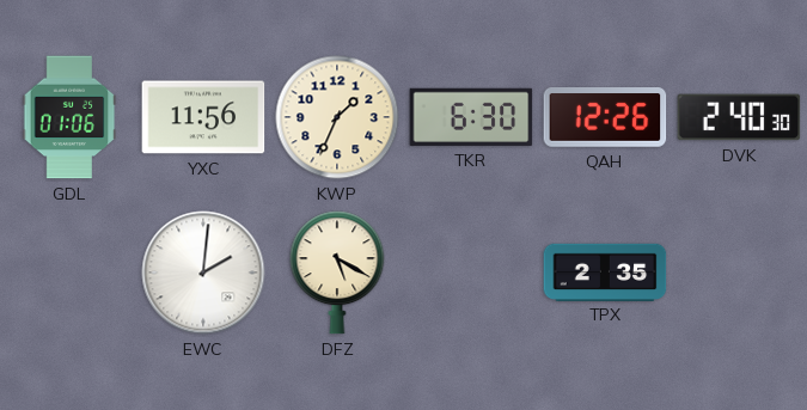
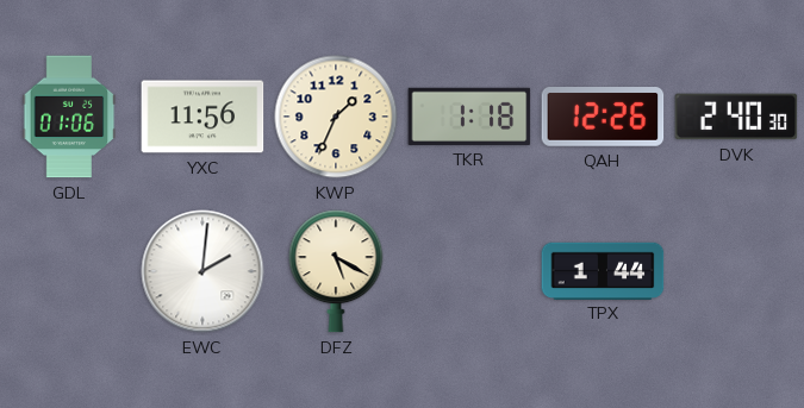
TKR: 6:30 -> 1:18 (469, 117)
TPX: 2:35 -> 1:44 (603, 270)
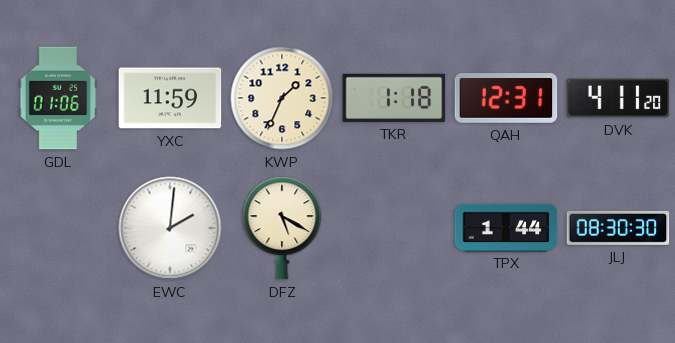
YXC: 11:56 -> 11:59 (170, 98)
QAH: 12:26 -> 12:31 (506, 99)
DVK: 2:40 -> 4:11 (618, 98)
JLJ: none -> 08:30 (618, 228)
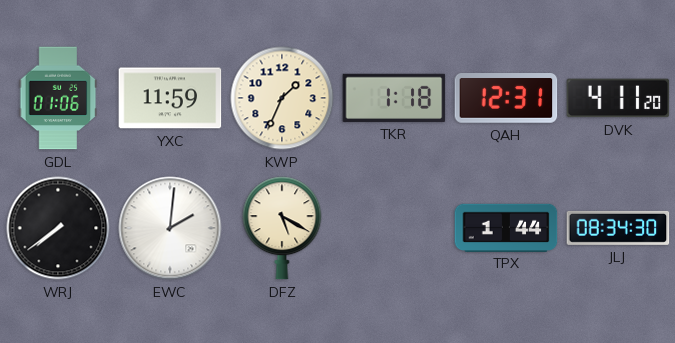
WRJ: none -> 7:39 (58, 228)
JLJ: 08:30 -> 08:34 (618, 228)
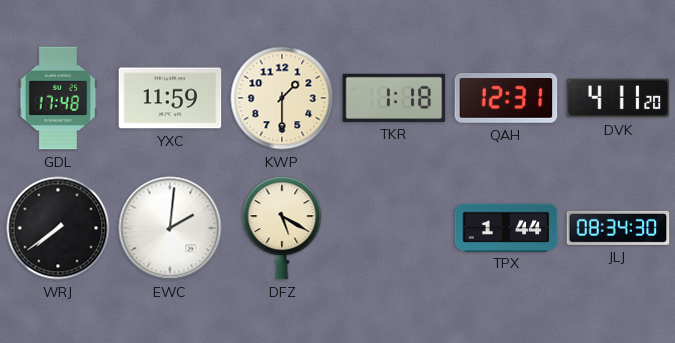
GDL: 01:06 -> 17:48 (58, 98)
KWP: 1:34 -> 1:30 (282, 98)
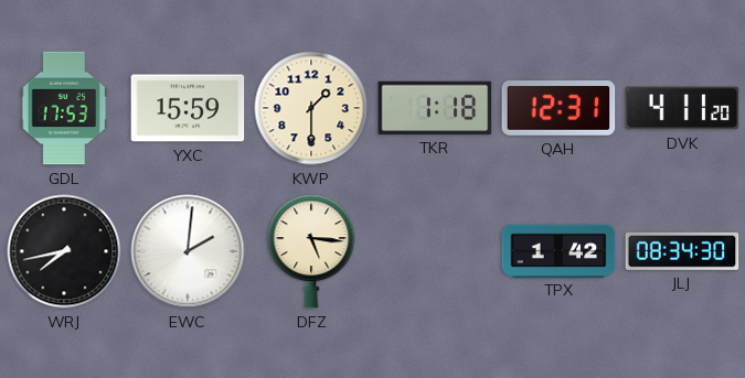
GDL: 17:48 -> 17:53 (64, 108)
YXC: 11:59 -> 15:59 (188, 108)
WRJ: 7:39 -> 7:43 (64, 251)
DFZ: 5:20 -> 5:16 (311, 251)
TPX: 1:44 -> 1:42 (558, 250)
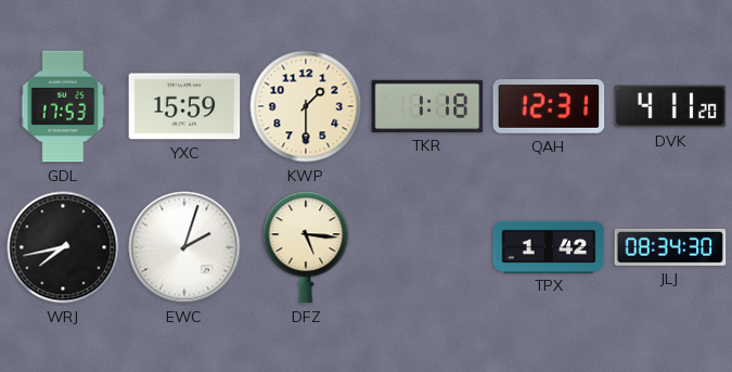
EWC: 2:01 -> 2:03 (184, 247)
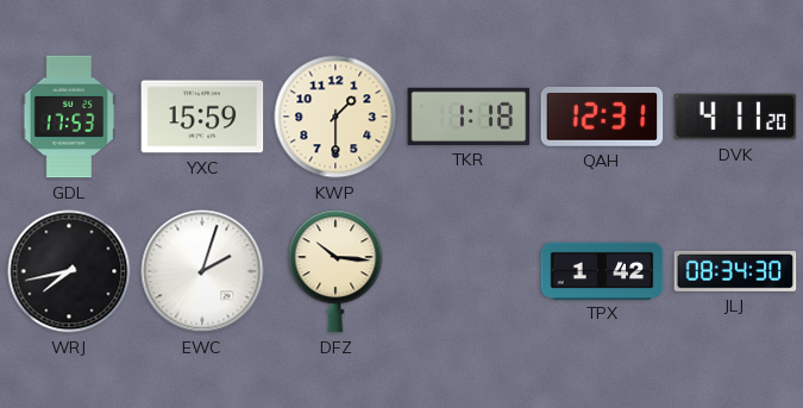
DFZ: 5:16 -> 10:16 (335, 271)
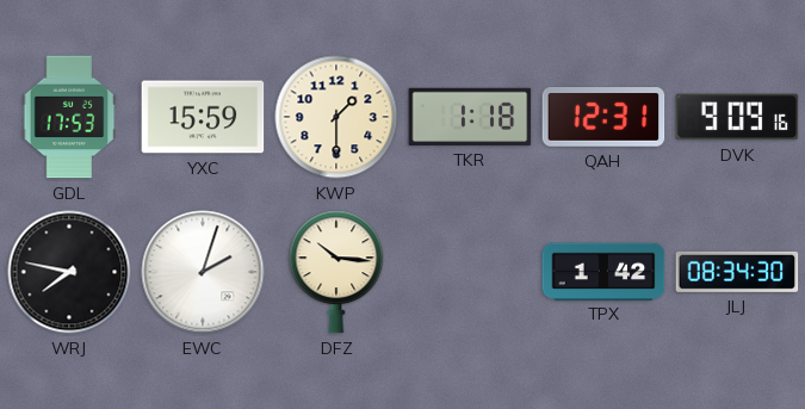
DVK: 4:11 -> 9:09 (737, 117)
WRJ: 7:43 -> 7:47 (69, 272)
